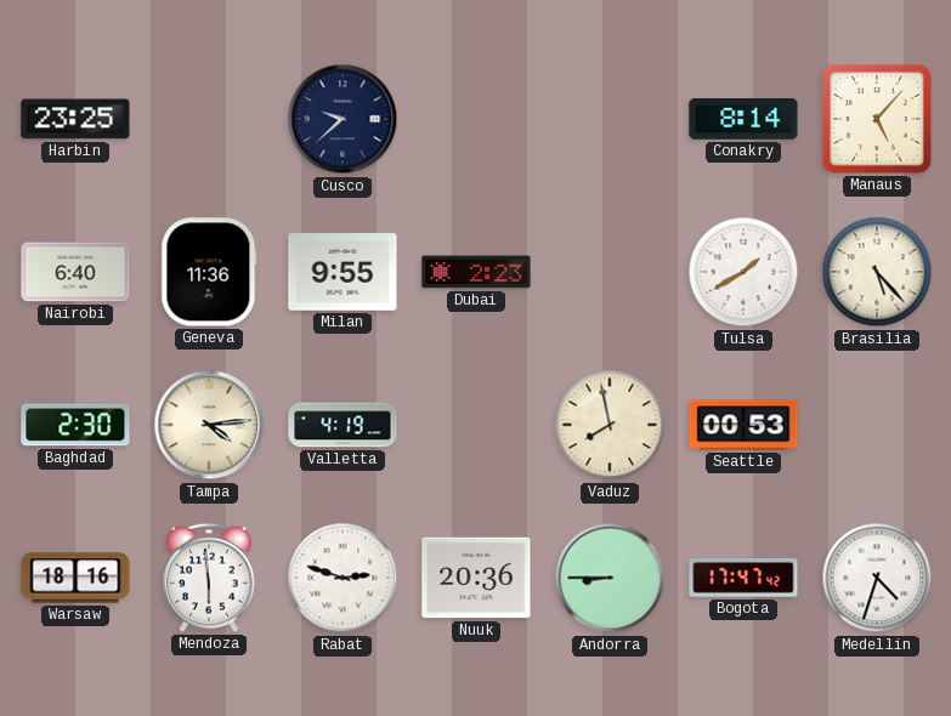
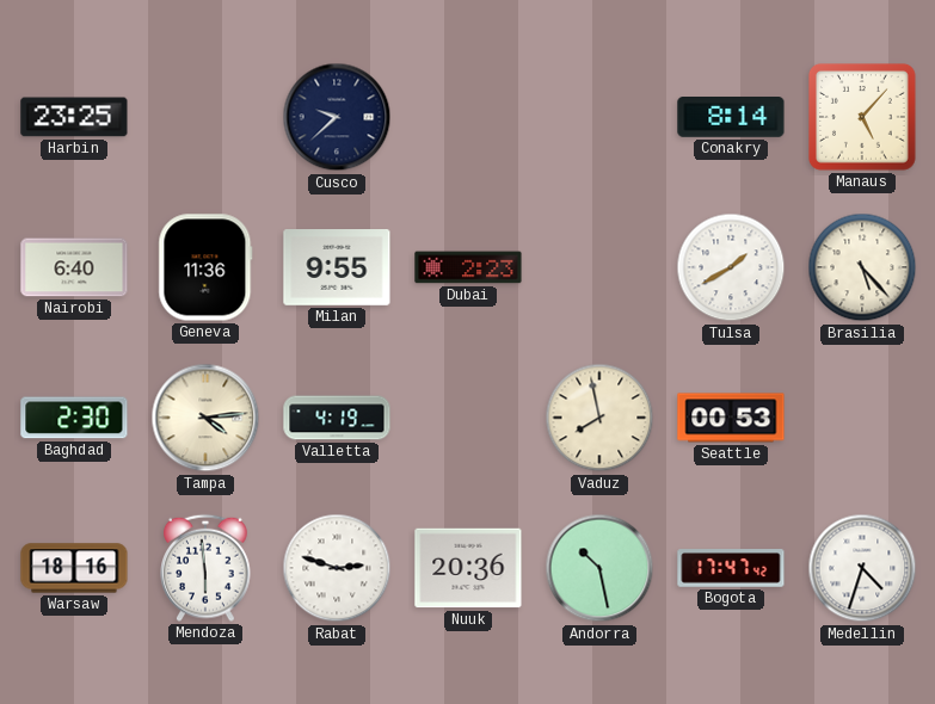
Andorra: 8:45 -> 10:28 (599, 568)
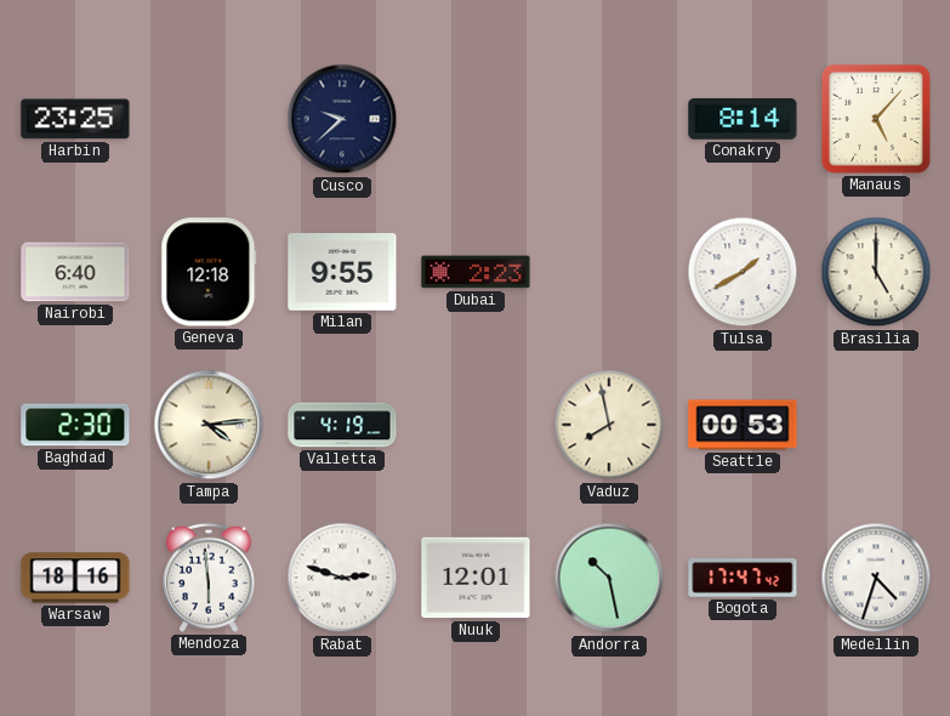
Geneva: 11:36 -> 12:18 (209, 272)
Brasilia: 5:23 -> 5:00 (876, 272)
Nuuk: 20:36 -> 12:01 (476, 578)
